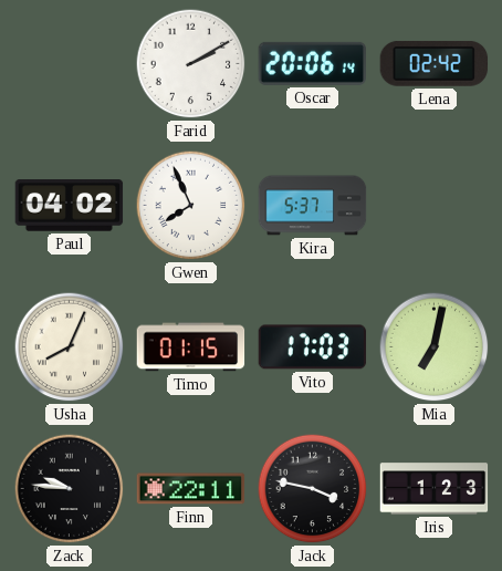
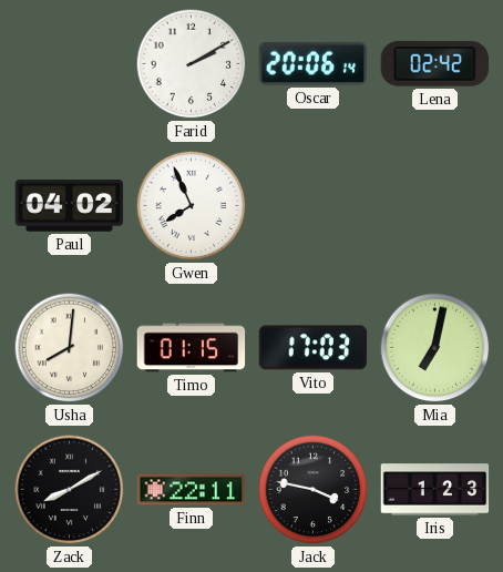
Kira: 5:37 -> none (313, 206)
Usha: 8:04 -> 8:01 (70, 348)
Zack: 9:46 -> 8:10 (70, 490)
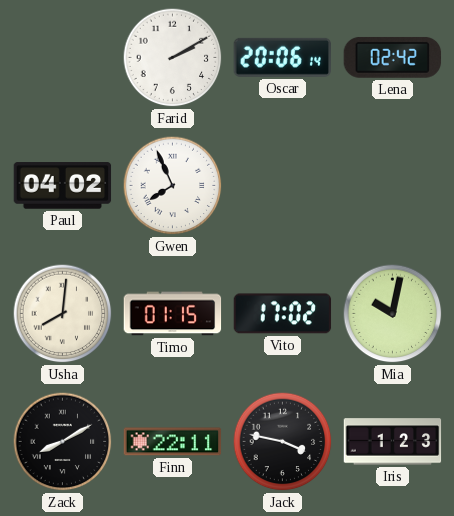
Vito: 17:03 -> 17:02 (283, 314)
Mia: 7:02 -> 10:02 (393, 314)
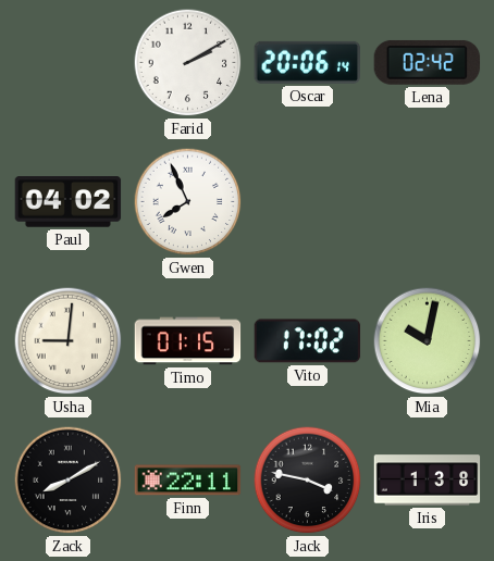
Usha: 8:01 -> 9:01 (69, 341)
Iris: 1:23 -> 1:38 (428, 481)
